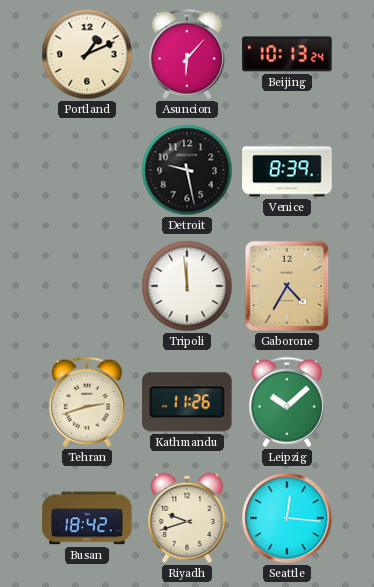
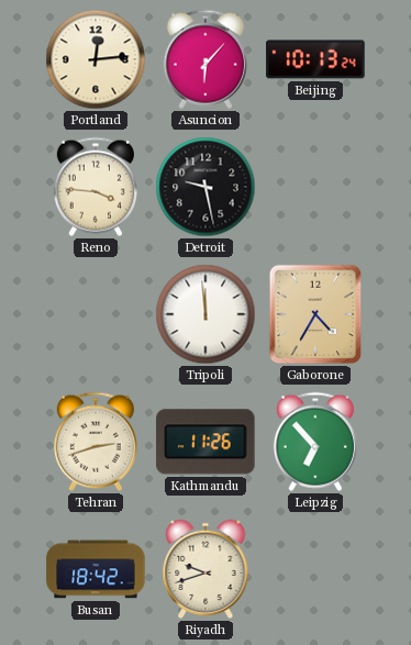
Portland: 1:11 -> 12:14 (96, 59)
Reno: none -> 3:46 (96, 187)
Venice: 8:39 -> none (287, 170)
Leipzig: 10:08 -> 6:53 (315, 442)
Seattle: 12:16 -> none (287, 518)
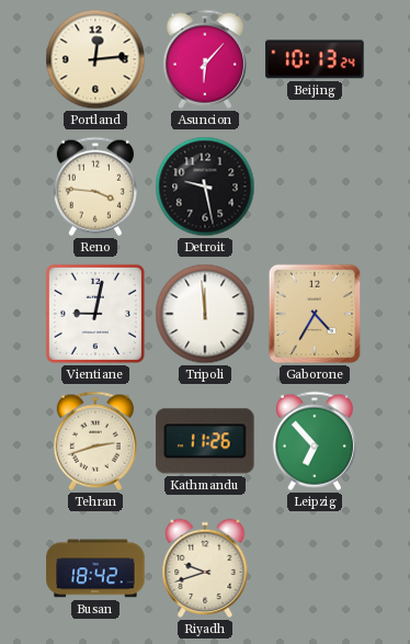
Vientiane: none -> 9:02 (95, 314)
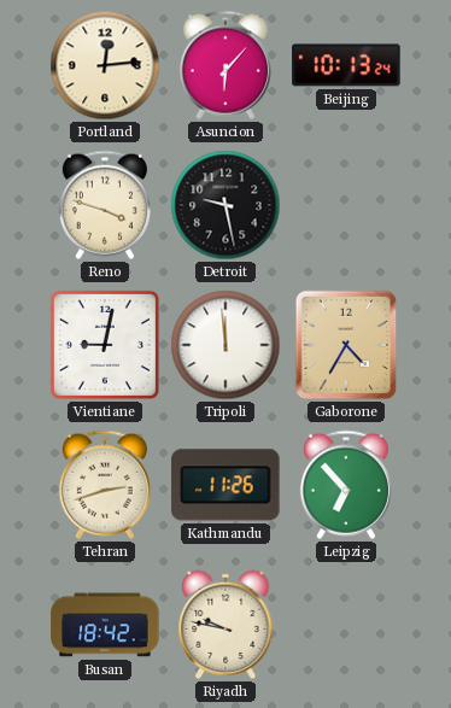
Reno: 3:46 -> 3:48 (105, 205)
Riyadh: 9:42 -> 9:47 (225, 625)
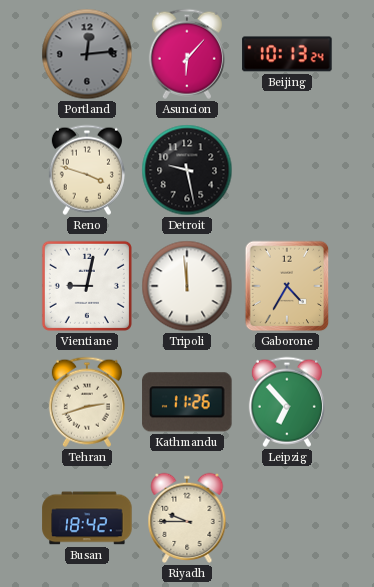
Portland dial: cream -> grey (87, 54)
Riyadh: 9:47 -> 9:45 (187, 518)
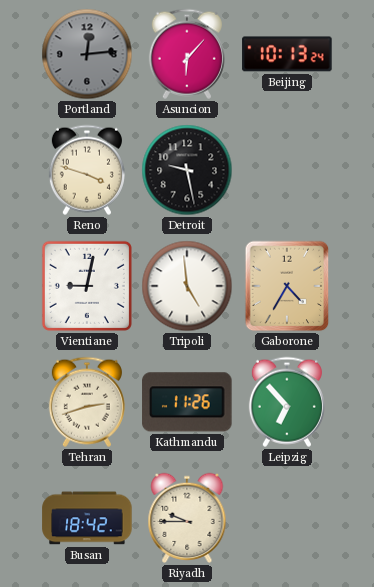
Tripoli: 11:59 -> 4:59 (187, 286)
